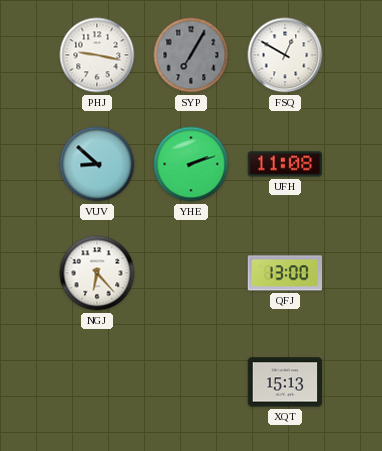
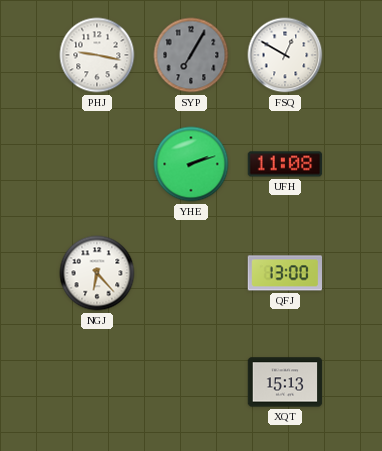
VUV: 8:52 -> none (97, 164)
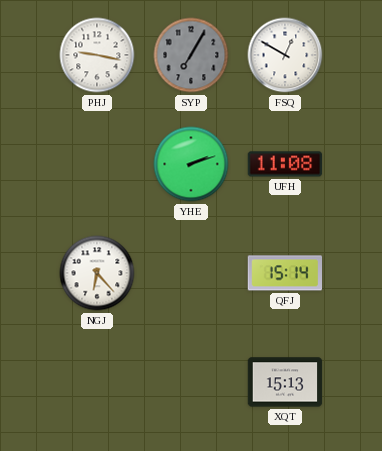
QFJ: 13:00 -> 15:14 (285, 273)
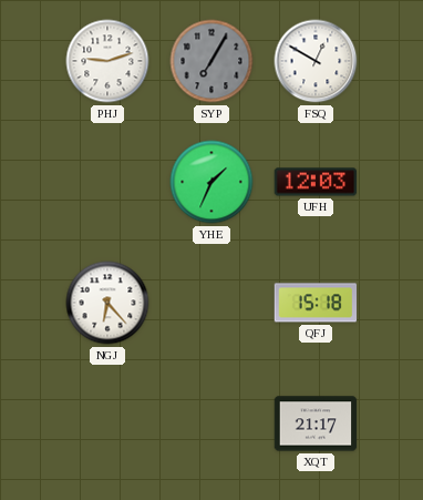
PHJ: 9:17 -> 9:12 (107, 61)
YHE: 2:12 -> 1:34 (211, 182)
UFH: 11:08 -> 12:03 (316, 182)
QFJ: 15:14 -> 15:18 (316, 303)
XQT: 15:13 -> 21:17 (316, 424)
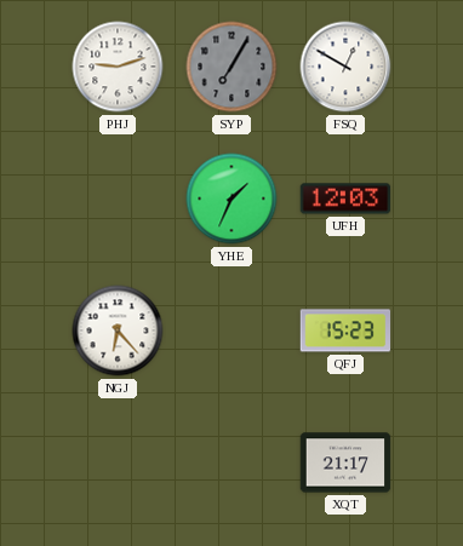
QFJ: 15:18 -> 15:23 (345, 331)
